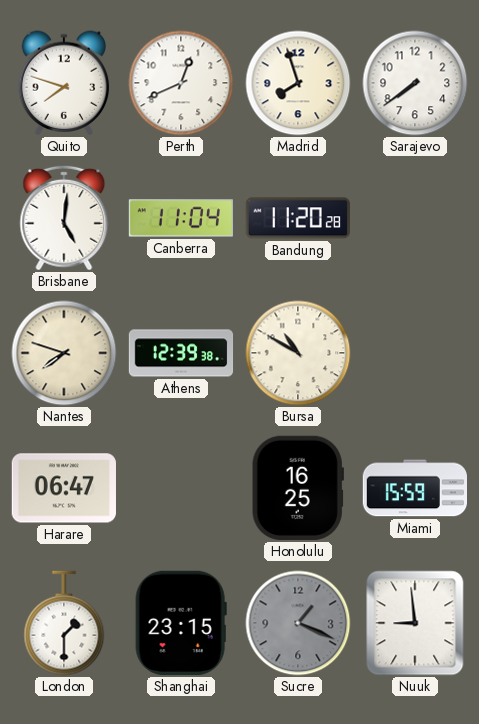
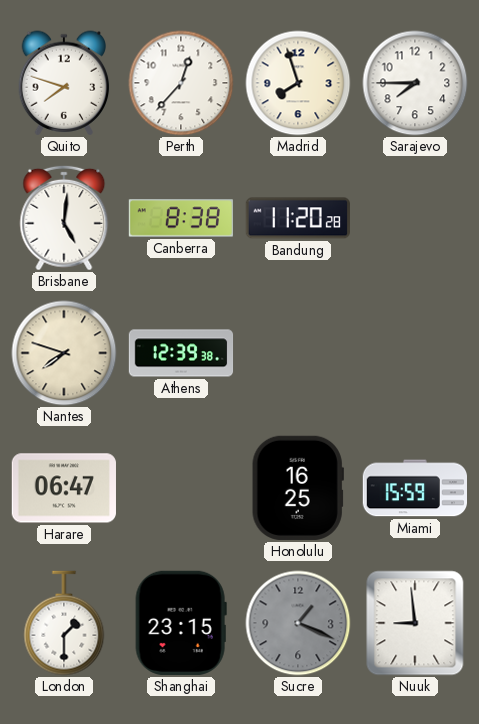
Perth: 12:41 -> 12:37 (181, 83)
Sarajevo: 7:39 -> 7:45 (415, 83)
Canberra: 11:04 -> 8:38 (180, 218)
Bursa: 10:50 -> none (298, 353)
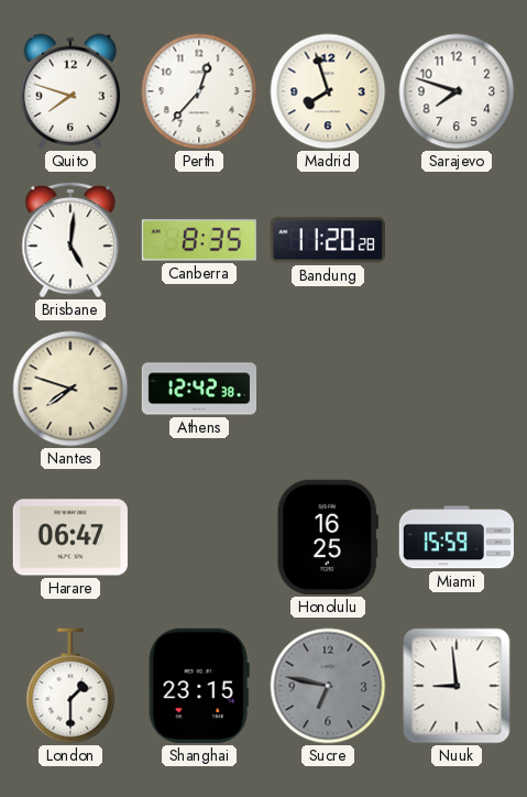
Sarajevo: 7:45 -> 7:48 (457, 91)
Canberra: 8:38 -> 8:35 (198, 240)
Athens: 12:39 -> 12:42 (199, 389)
Sucre: 1:19 -> 6:47 (328, 686)
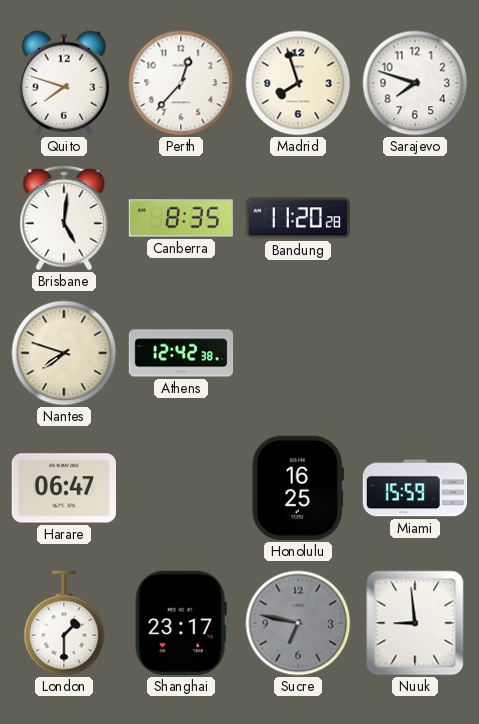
Shanghai: 23:15 -> 23:17 (181, 623)
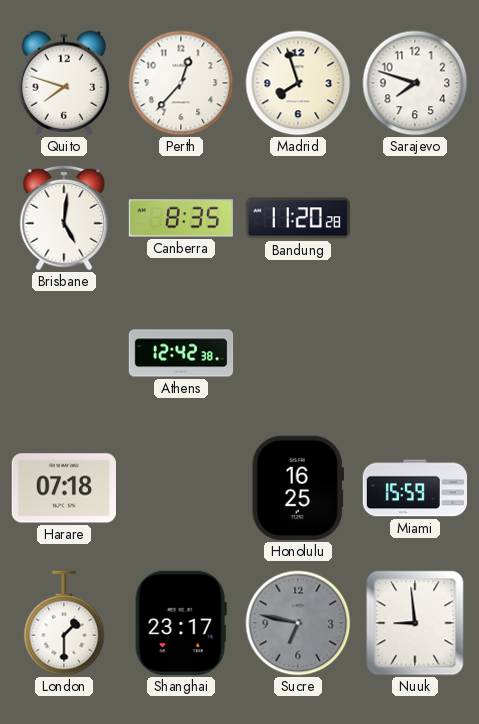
Nantes: 7:48 -> none (64, 353)
Harare: 06:47 -> 07:18 (64, 488)
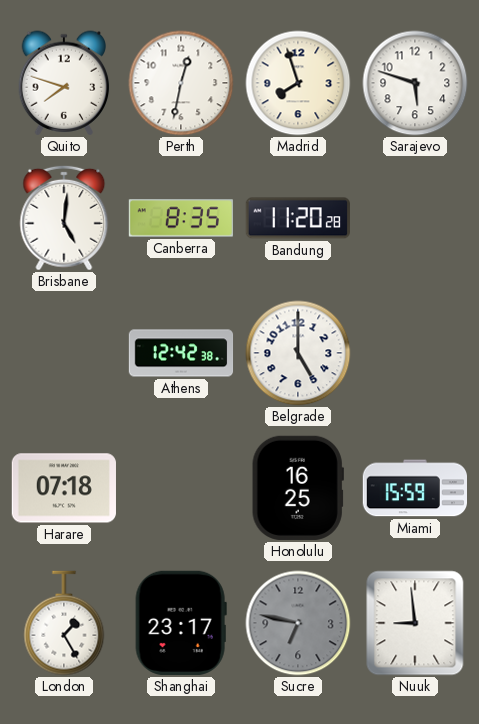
Perth: 12:37 -> 12:32 (181, 83)
Sarajevo: 7:48 -> 5:48 (415, 83)
Belgrade: none -> 5:00 (298, 353)
London: 1:30 -> 1:25 (64, 623)
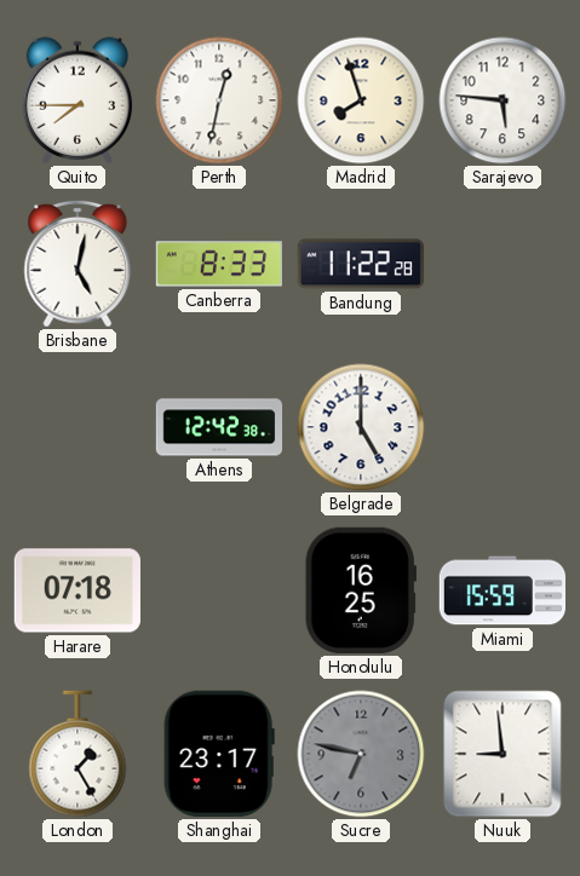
Quito: 7:48 -> 7:45 (77, 100)
Sarajevo: 5:48 -> 5:46 (503, 100)
Brisbane: 5:01 -> 5:02 (77, 264)
Canberra: 8:35 -> 8:33 (218, 264)
Bandung: 11:20 -> 11:22 (361, 264)
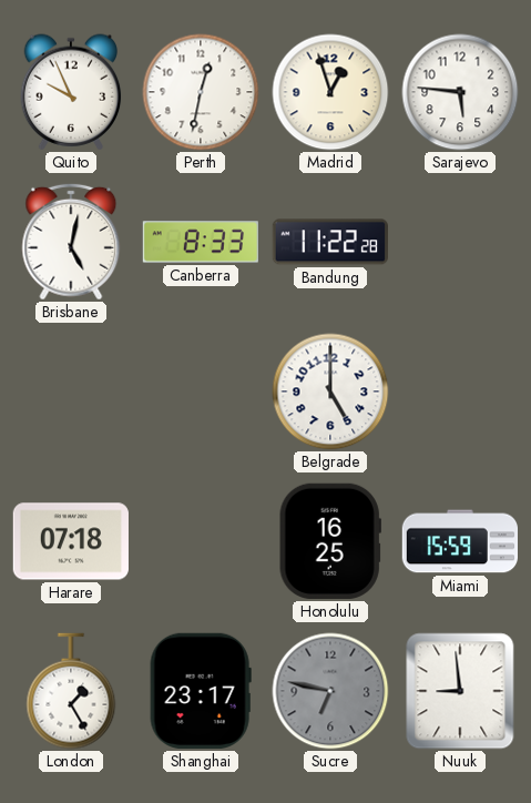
Quito: 7:45 -> 9:56 (71, 92)
Madrid: 7:57 -> 12:57 (330, 92)
Athens: 12:42 -> none (219, 427)
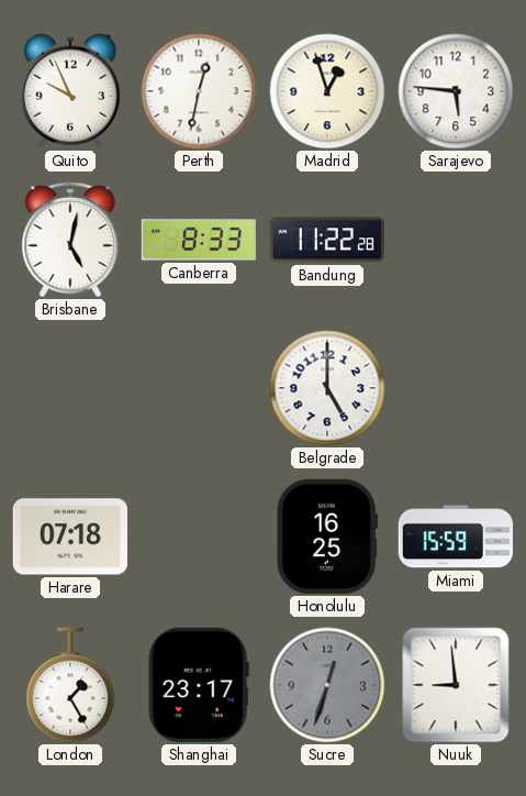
Sucre: 6:47 -> 12:33 (327, 685)
